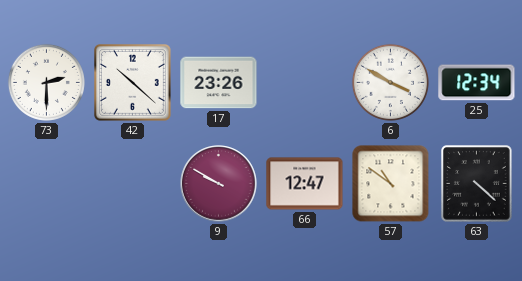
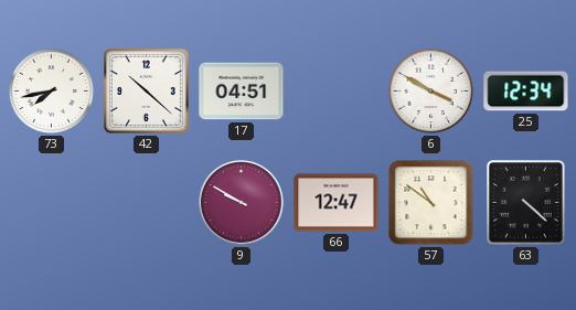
73: 2:30 -> 7:43 (51, 90)
17: 23:26 -> 04:51 (242, 92)
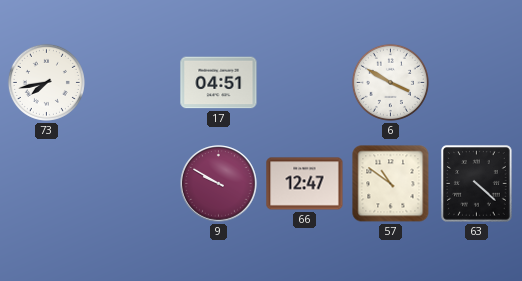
42: 10:22 -> none (147, 92)
25: 12:34 -> none (526, 92)
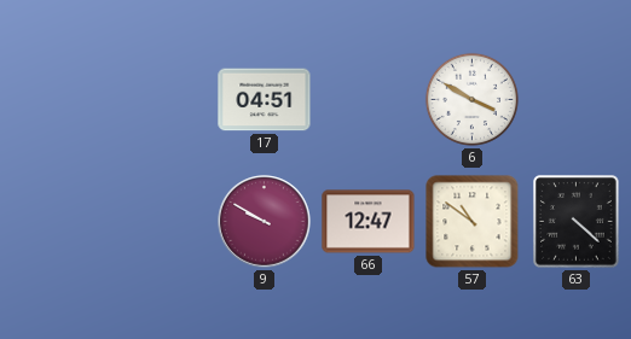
73: 7:43 -> none (46, 82)
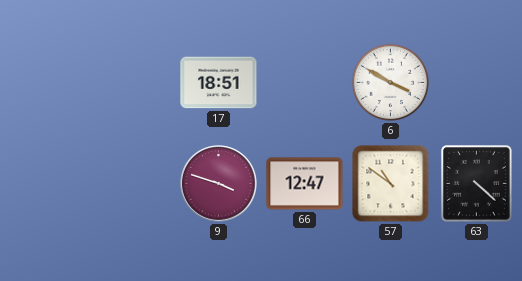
17: 04:51 -> 18:51 (219, 83)
9: 9:50 -> 3:48 (219, 184)
